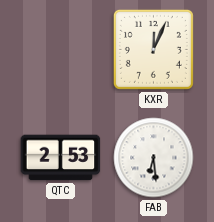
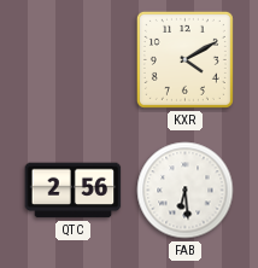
KXR: 12:04 -> 4:10 (184, 59)
QTC: 2:53 -> 2:56 (74, 191)
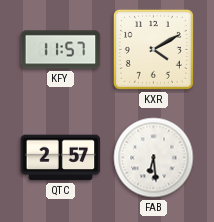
KFY: none -> 11:57 (61, 50)
QTC: 2:56 -> 2:57 (61, 158)
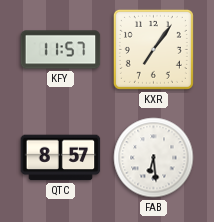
KXR: 4:10 -> 7:06 (153, 49)
QTC: 2:57 -> 8:57 (61, 158)
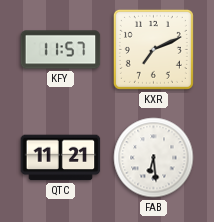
KXR: 7:06 -> 7:11 (153, 49)
QTC: 8:57 -> 11:21 (61, 158)
